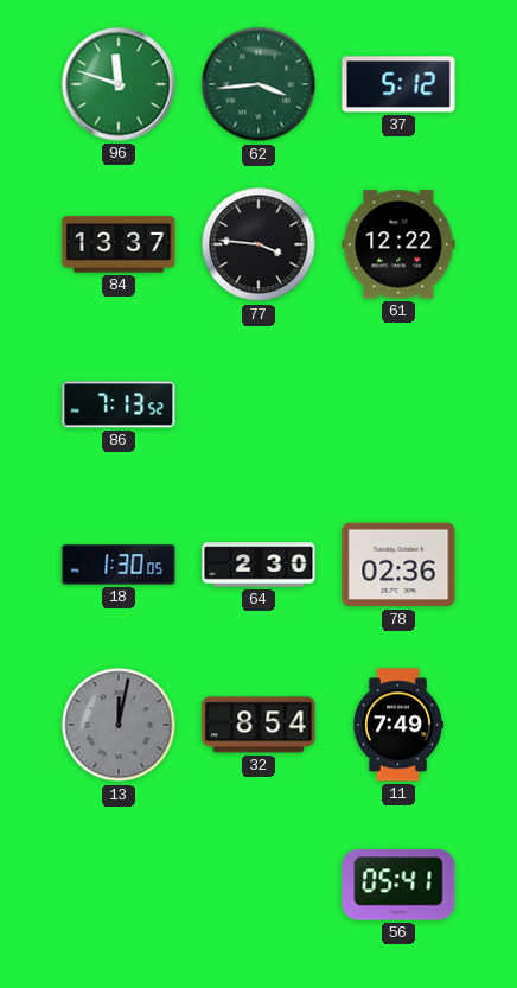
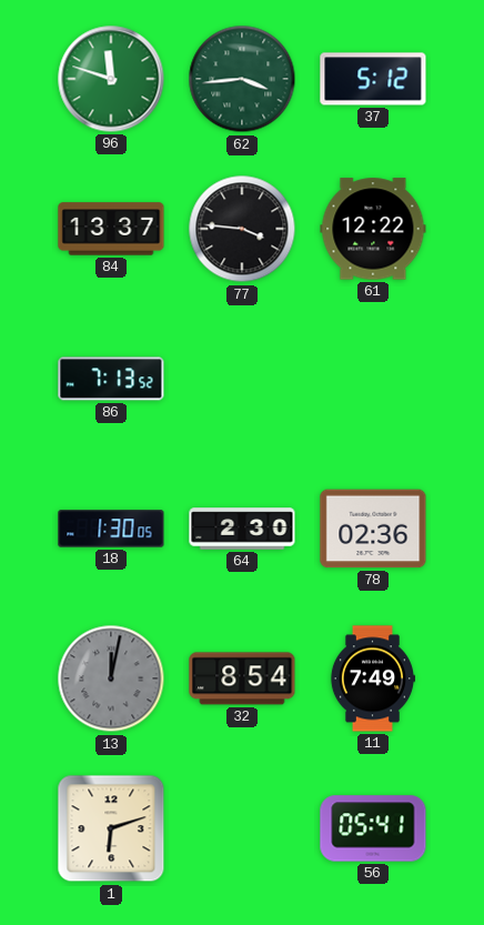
1: none -> 6:12 (111, 828)
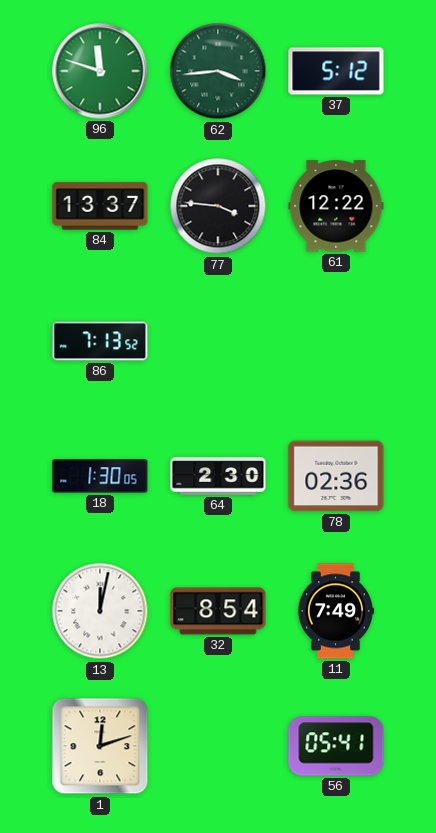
13 dial: grey -> white (100, 611)
1: 6:12 -> 12:12 (100, 746)
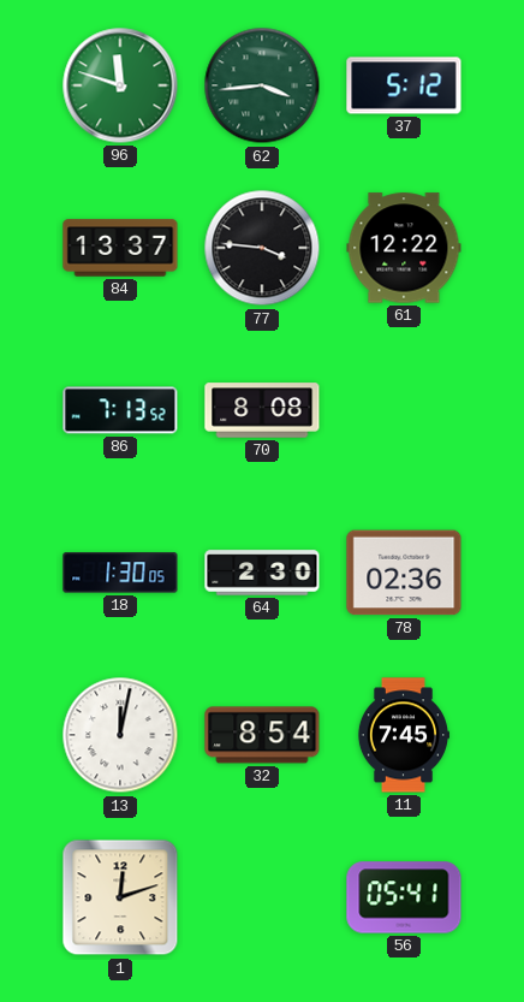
70: none -> 8:08 (262, 410)
11: 7:49 -> 7:45 (403, 735)
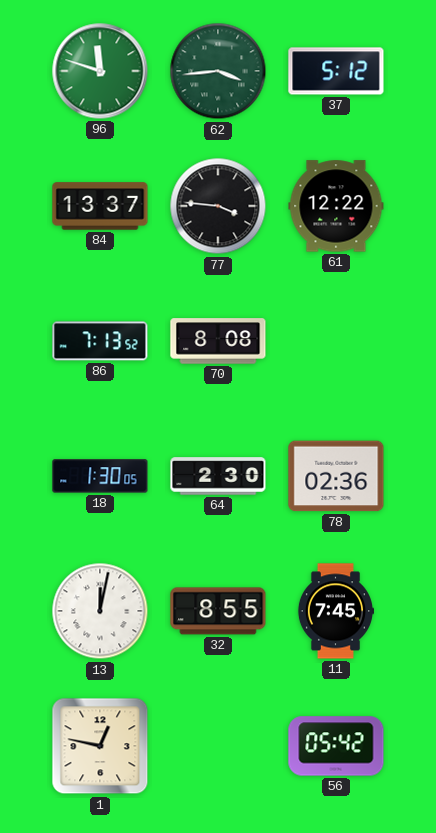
32: 8:54 -> 8:55 (218, 611)
1: 12:12 -> 12:47 (100, 746)
56: 05:41 -> 05:42 (336, 746)
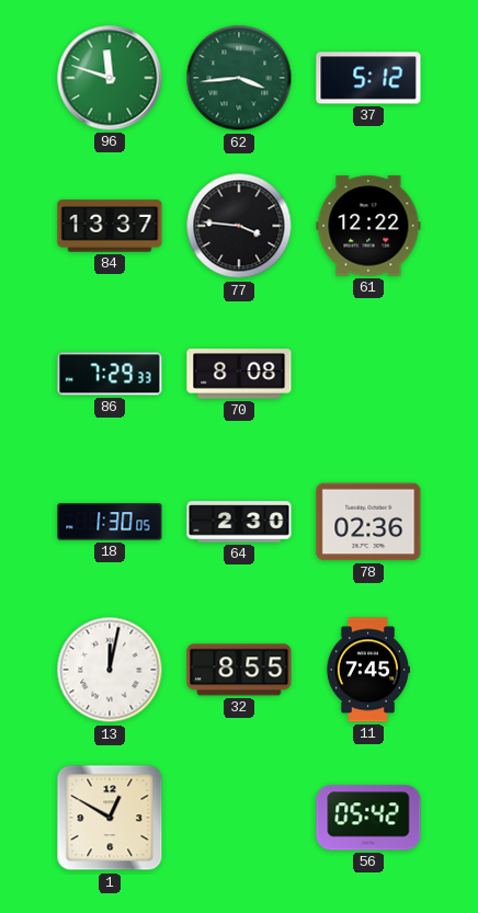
86: 7:13 -> 7:29 (110, 374)
1: 12:47 -> 12:50 (110, 818)
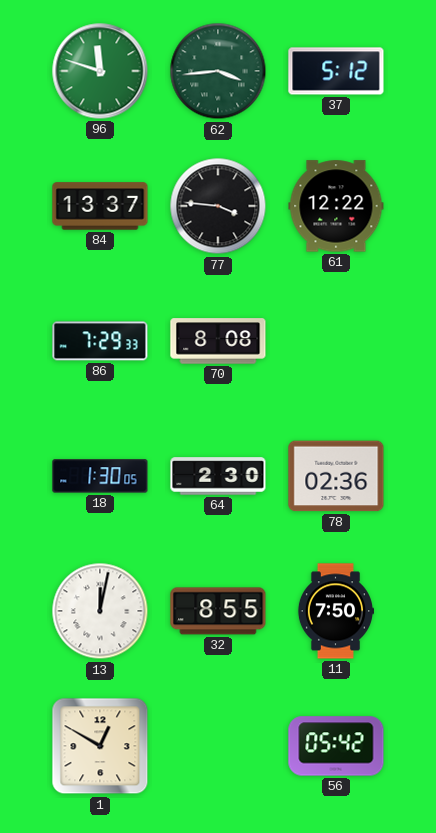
11: 7:45 -> 7:50 (335, 611)
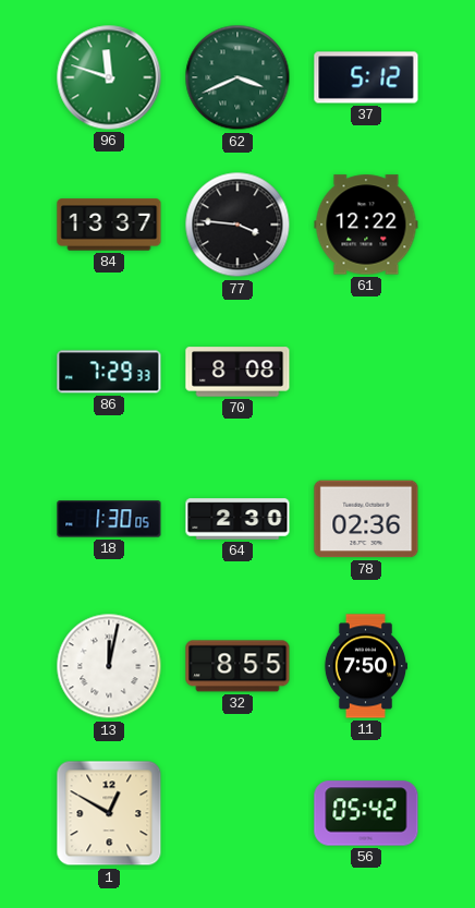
62: 3:44 -> 3:41 (237, 77)
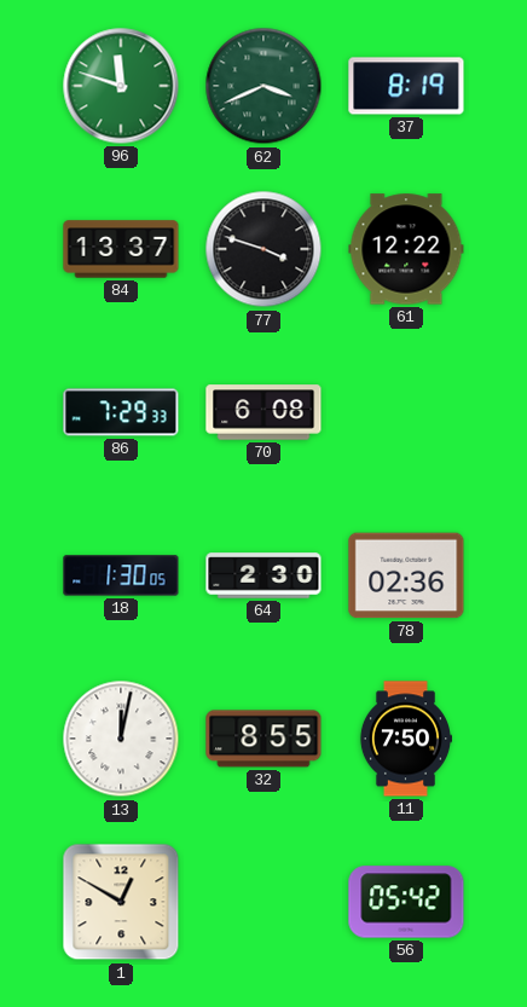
37: 5:12 -> 8:19 (406, 86)
77: 3:46 -> 3:48 (263, 249)
70: 8:08 -> 6:08 (263, 412)
